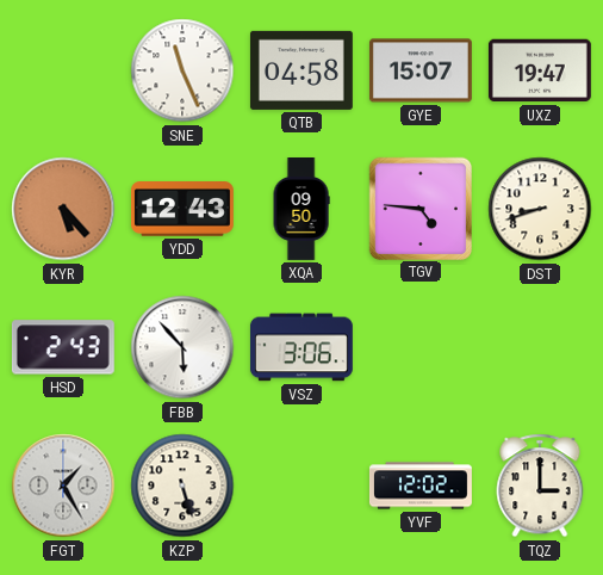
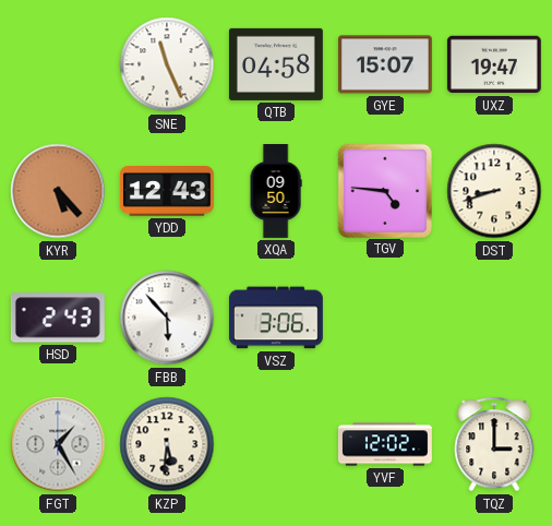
KZP: 5:27 -> 5:31 (167, 444)
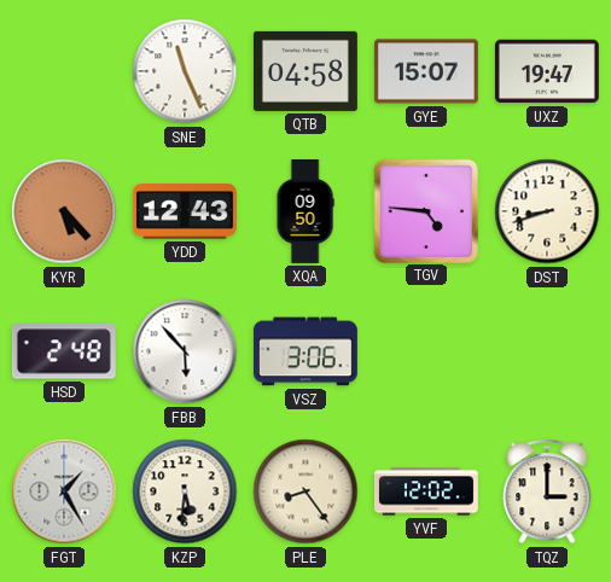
HSD: 2:43 -> 2:48 (64, 351)
PLE: none -> 8:24 (305, 491)
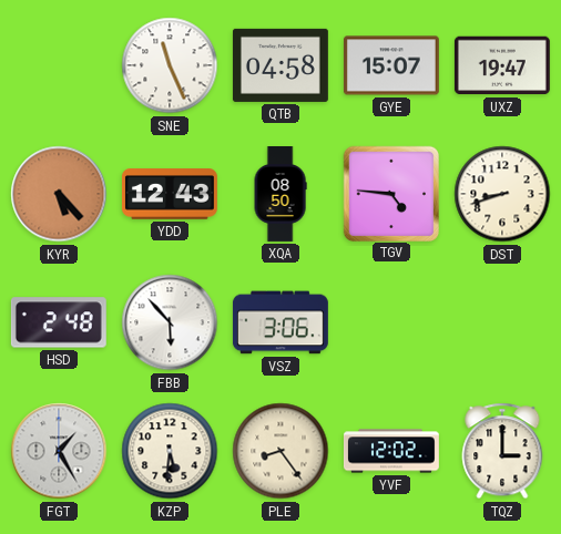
XQA: 09:50 -> 08:50 (280, 195)
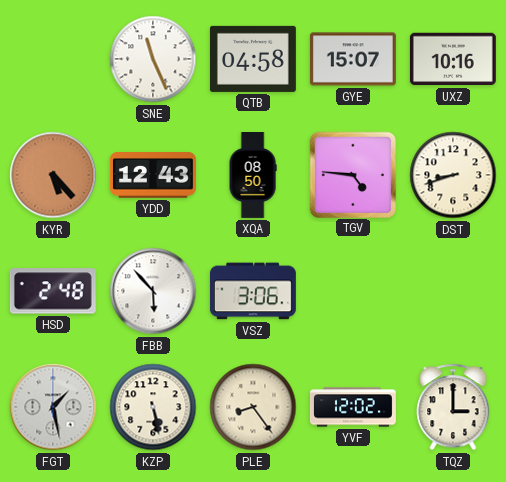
UXZ: 19:47 -> 10:16 (453, 59)
FGT: 1:25 -> 1:28 (53, 407)
KZP: 5:31 -> 5:28 (153, 407)
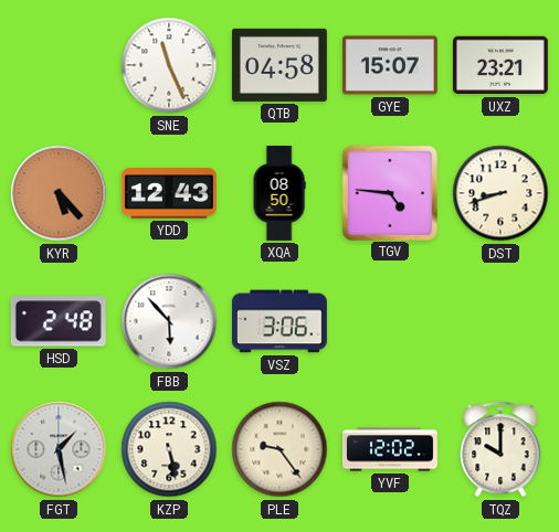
UXZ: 10:16 -> 23:21 (500, 65)
PLE: 8:24 -> 9:24 (279, 449)
TQZ: 3:00 -> 10:00 (500, 449)
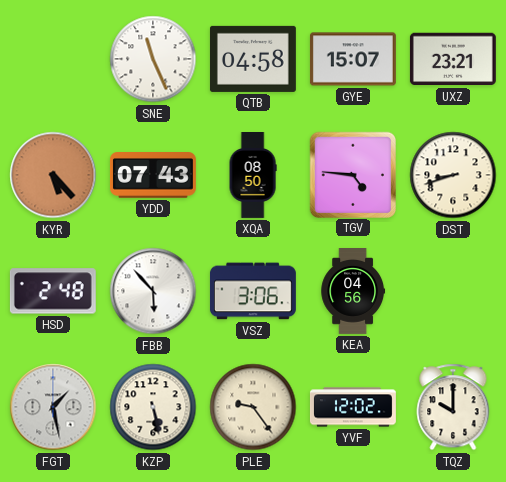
YDD: 12:43 -> 07:43 (153, 175)
KEA: none -> 04:56 (353, 292)
